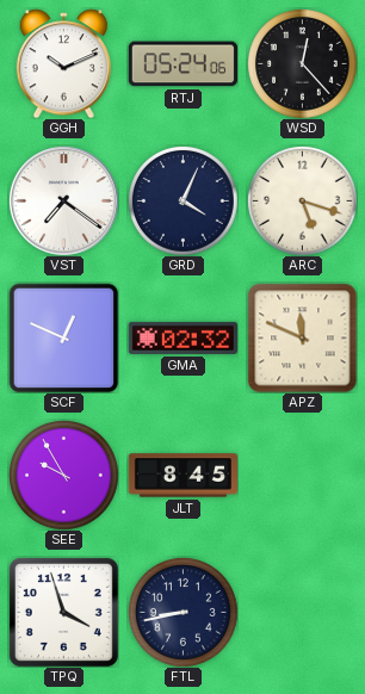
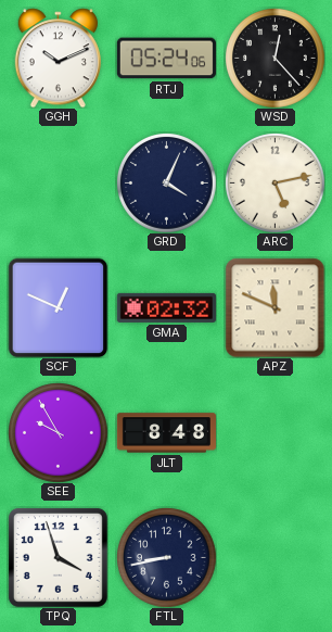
VST: 7:21 -> none (63, 200)
ARC: 5:18 -> 5:13 (276, 184)
JLT: 8:45 -> 8:48 (166, 433)
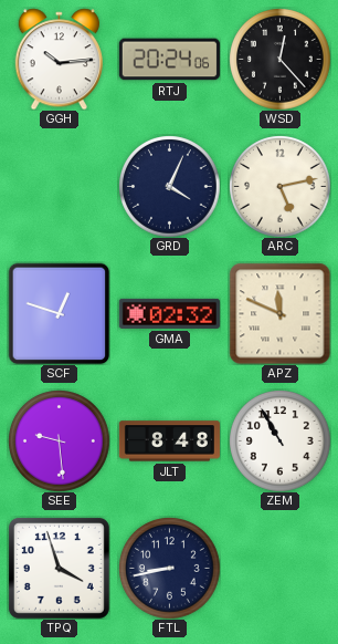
GGH: 10:11 -> 10:14 (59, 59)
RTJ: 05:24 -> 20:24 (169, 60)
SCF: 12:49 -> 12:48 (59, 313)
SEE: 9:55 -> 9:29 (60, 442)
ZEM: none -> 10:55 (281, 442)
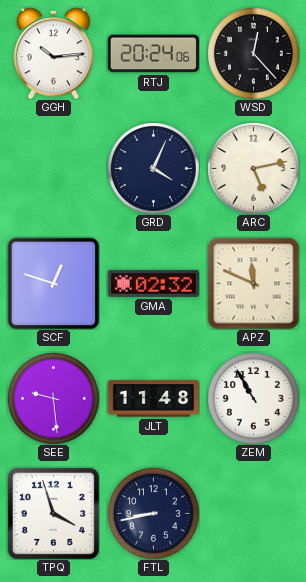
JLT: 8:48 -> 11:48 (153, 399)
